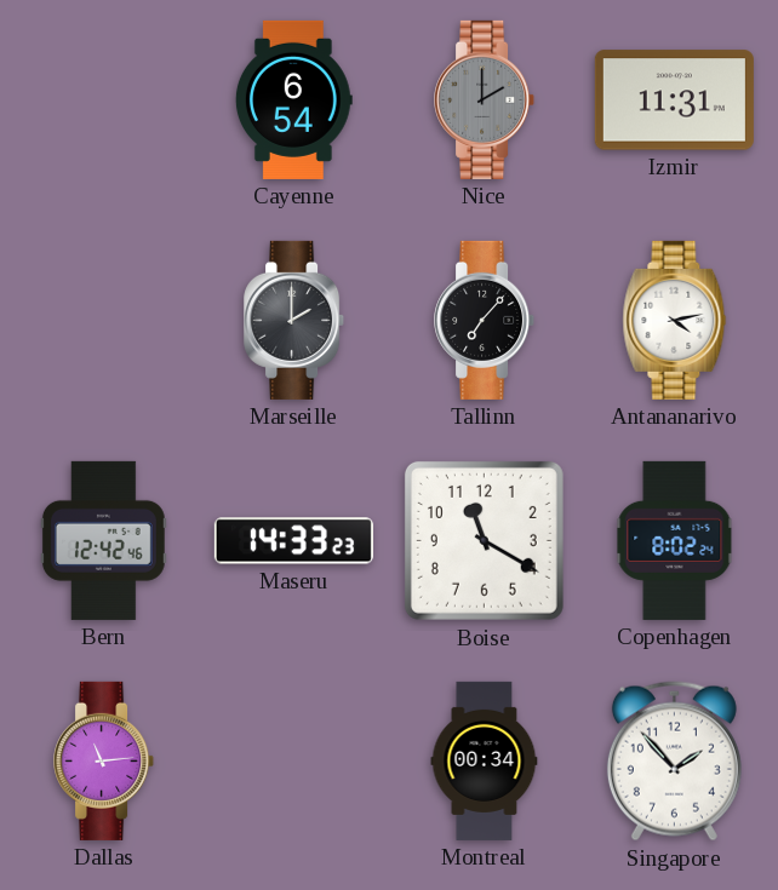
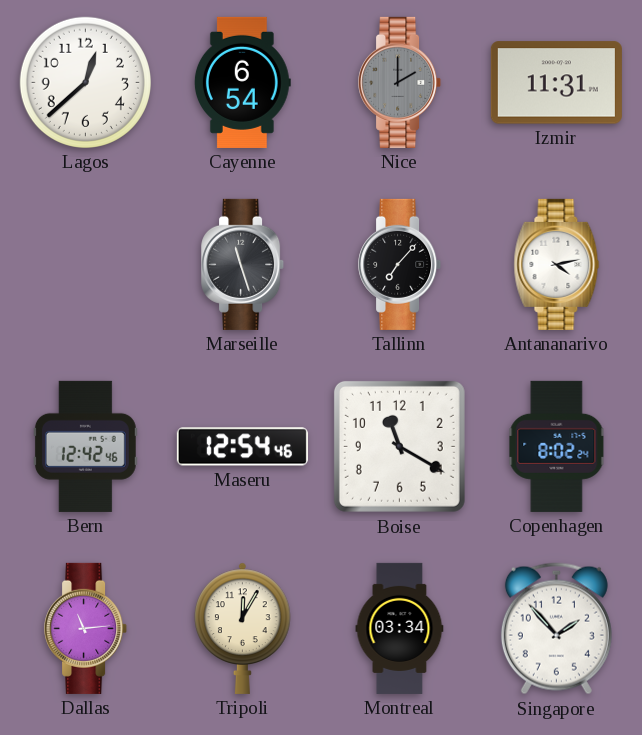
Lagos: none -> 12:38 (85, 82)
Marseille: 2:00 -> 11:27 (243, 264)
Maseru: 14:33 -> 12:54 (242, 447)
Tripoli: none -> 12:05 (243, 628)
Montreal: 00:34 -> 03:34 (400, 628)
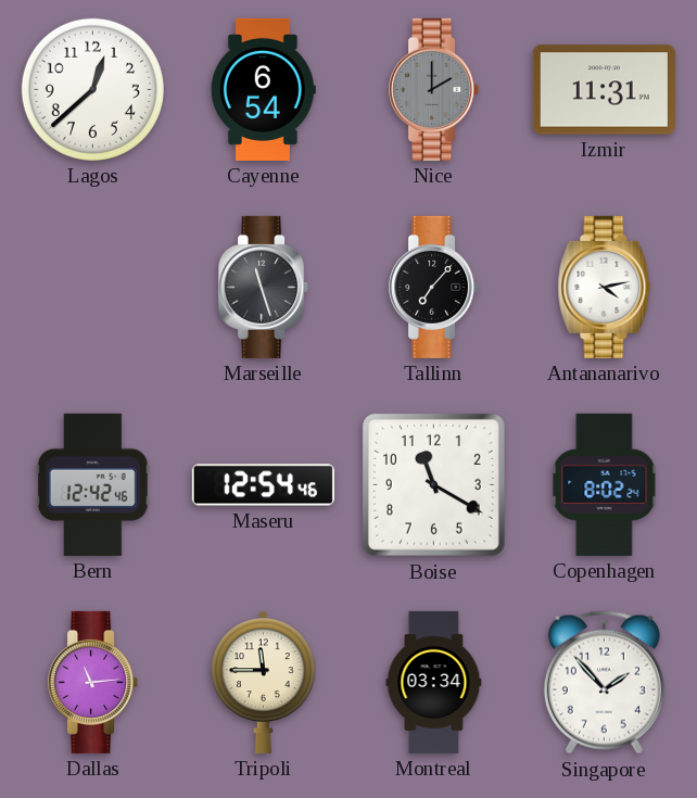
Tripoli: 12:05 -> 11:45 (264, 682)
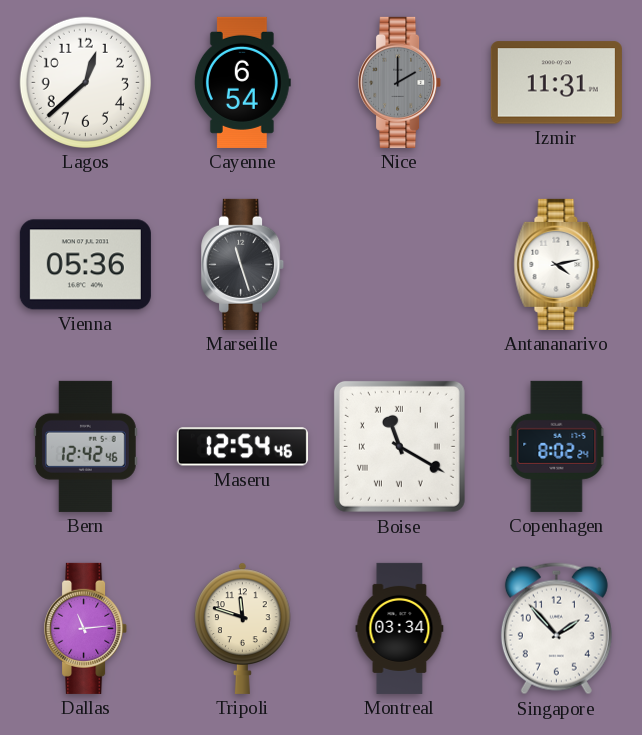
Vienna: none -> 05:36 (85, 265)
Tallinn: 7:07 -> none (434, 287)
Boise numerals: Arabic -> Roman (399, 446)
Tripoli: 11:45 -> 11:48 (243, 628)
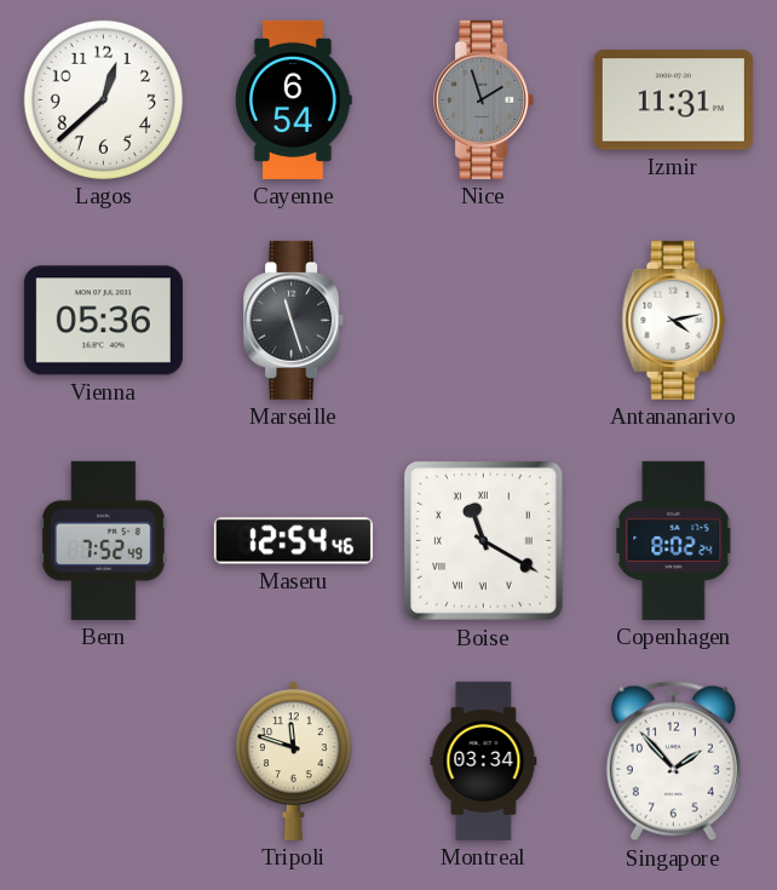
Nice: 2:00 -> 1:57 (484, 99)
Bern: 12:42 -> 7:52 (103, 540)
Dallas: 11:14 -> none (86, 628)
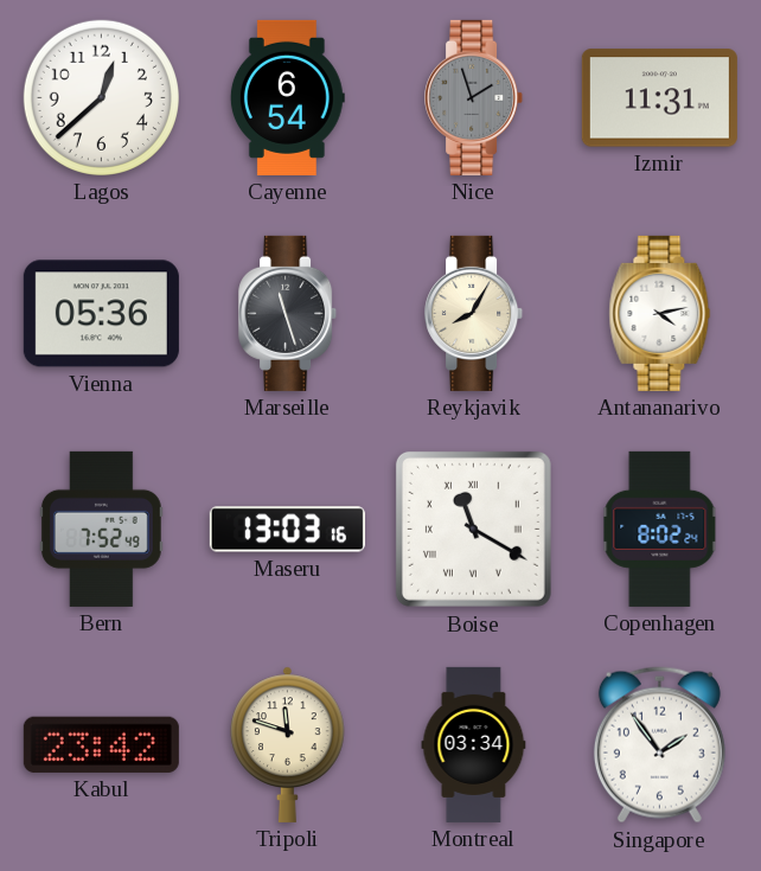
Reykjavik: none -> 8:05 (474, 313)
Maseru: 12:54 -> 13:03 (287, 530)
Kabul: none -> 23:42 (101, 744)
Singapore: 1:53 -> 1:54 (659, 745)
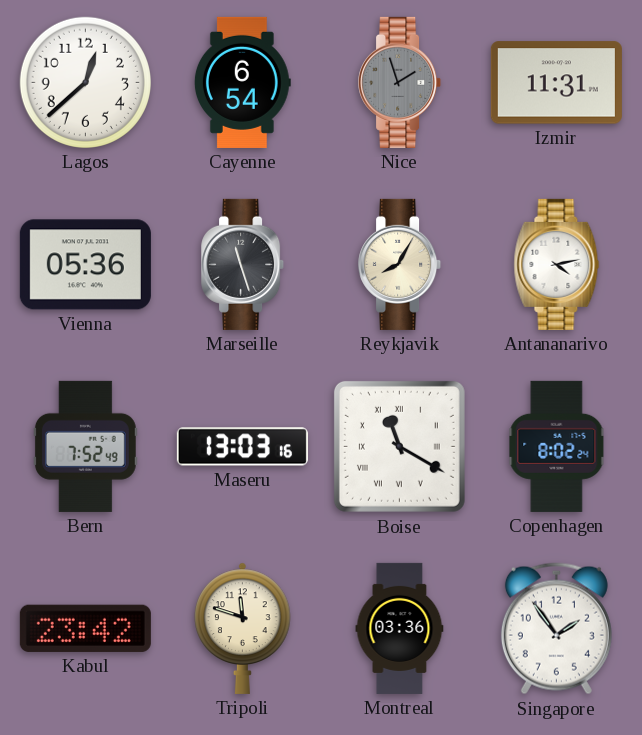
Montreal: 03:34 -> 03:36 (400, 628)
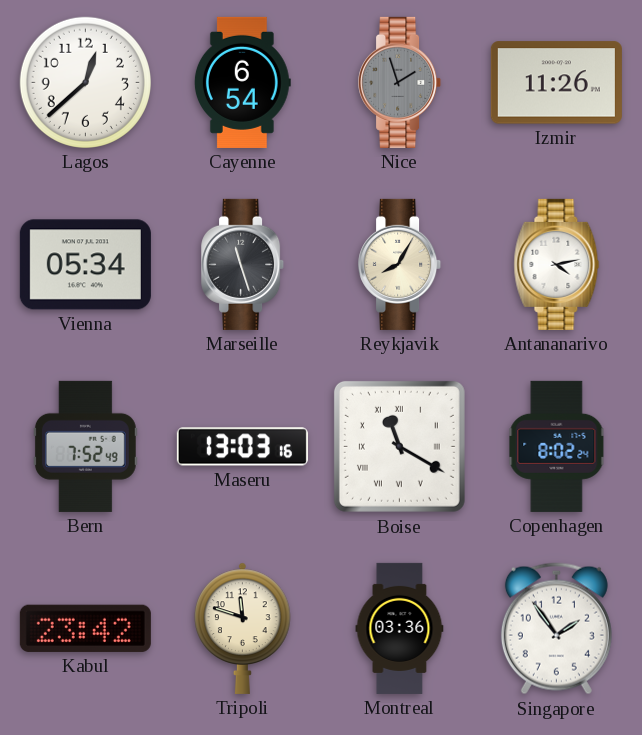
Izmir: 11:31 -> 11:26 (556, 83)
Vienna: 05:36 -> 05:34 (85, 265)
